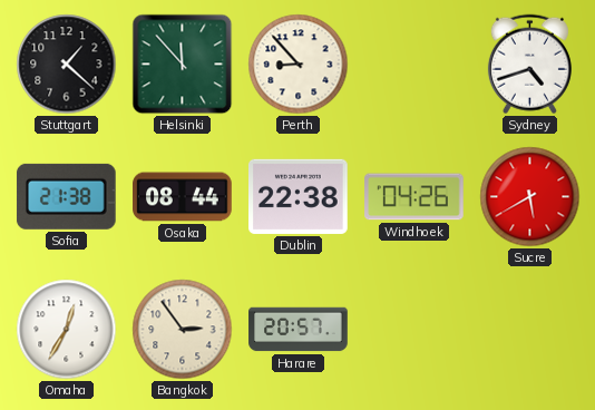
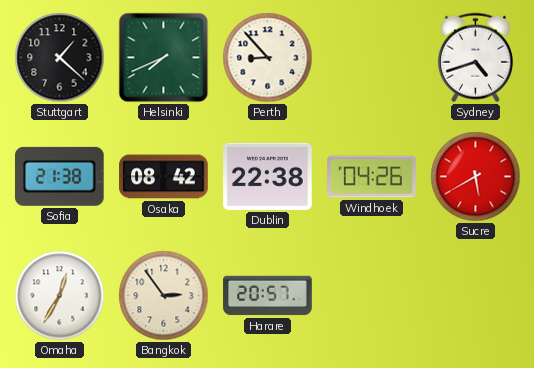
Helsinki: 11:53 -> 7:41 (164, 58)
Osaka: 08:44 -> 08:42 (164, 177)
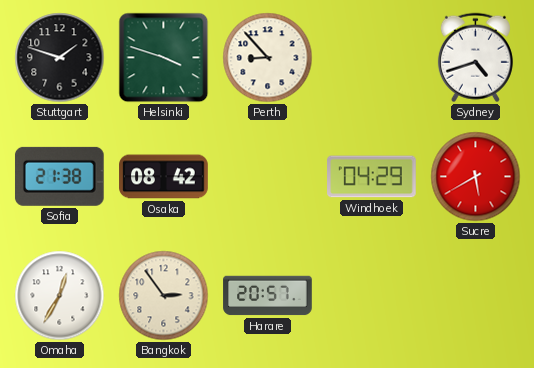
Stuttgart: 1:22 -> 1:48 (60, 58)
Helsinki: 7:41 -> 3:48 (164, 58)
Dublin: 22:38 -> none (268, 176)
Windhoek: 04:26 -> 04:29 (372, 177)
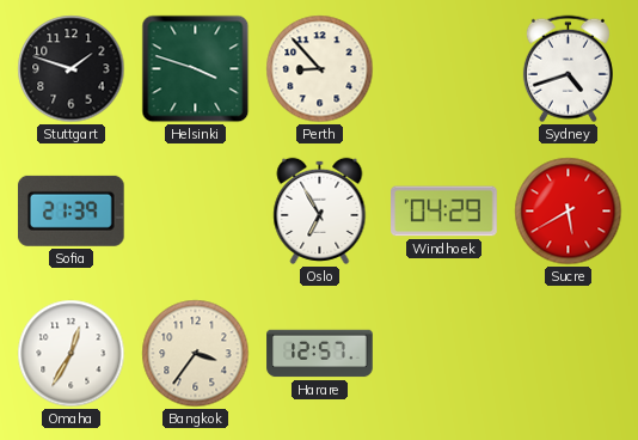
Sofia: 21:38 -> 21:39 (70, 210)
Osaka: 08:42 -> none (164, 177)
Oslo: none -> 6:55 (320, 210)
Bangkok: 2:54 -> 3:36 (196, 354)
Harare: 20:57 -> 12:57 (320, 354)
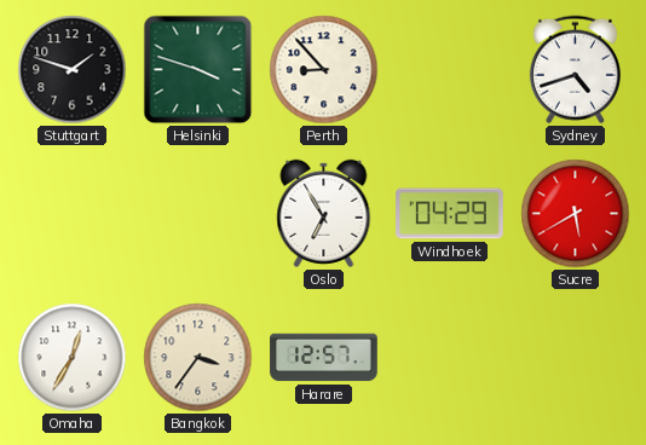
Sofia: 21:39 -> none (70, 210)
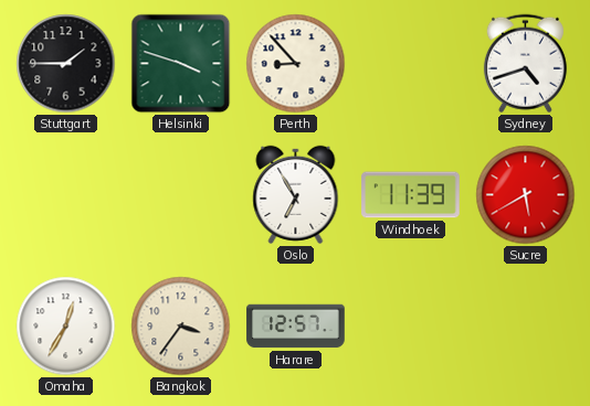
Stuttgart: 1:48 -> 1:45 (66, 64)
Windhoek: 04:29 -> 11:39 (411, 195)
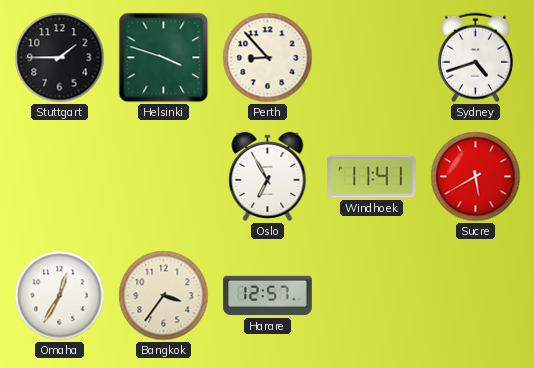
Windhoek: 11:39 -> 11:41 (372, 177)
